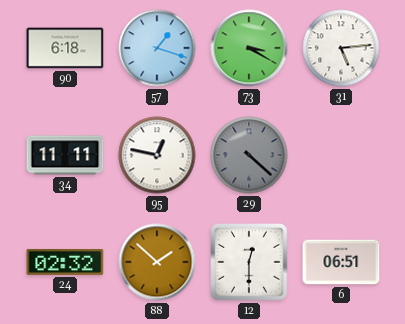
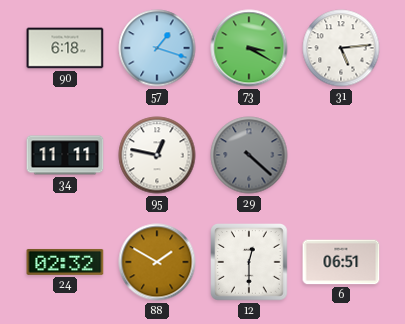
88: 1:52 -> 1:50 (157, 262)
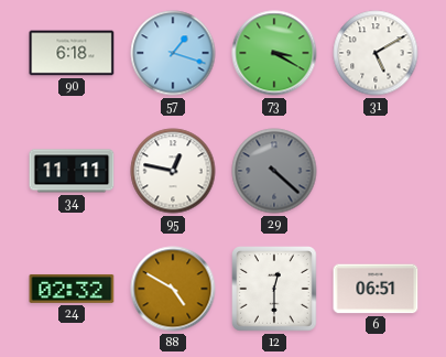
31: 5:14 -> 5:10 (376, 53)
88: 1:50 -> 4:50 (173, 289)
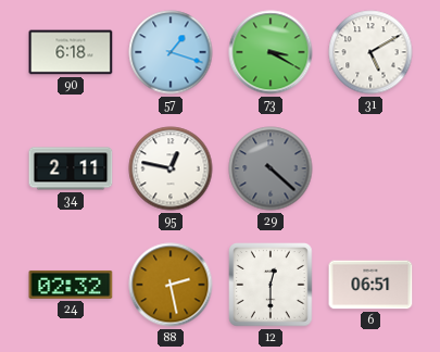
34: 11:11 -> 2:11 (71, 168)
88: 4:50 -> 2:28 (171, 285)
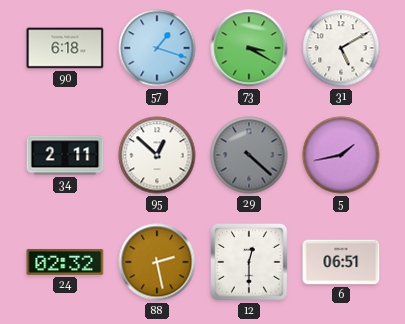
95: 12:47 -> 12:52 (157, 155)
5: none -> 1:43 (341, 155)
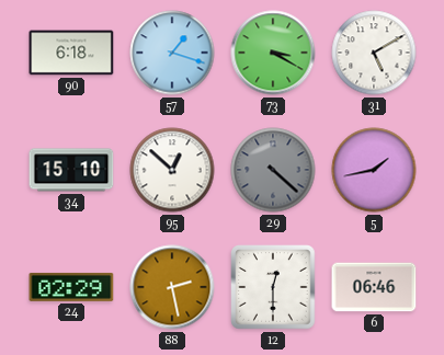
34: 2:11 -> 15:10 (71, 170)
24: 02:32 -> 02:29 (71, 287)
6: 06:51 -> 06:46 (374, 287)
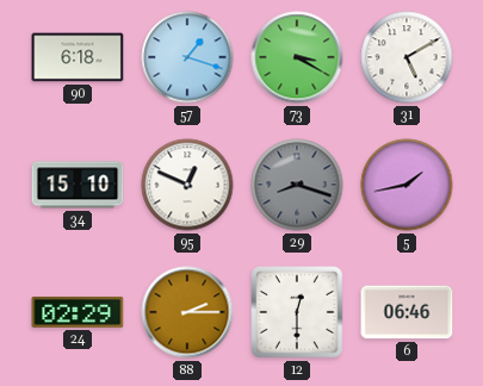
95: 12:52 -> 12:49 (187, 185)
29: 4:22 -> 8:18 (297, 185)
88: 2:28 -> 2:15 (187, 312)
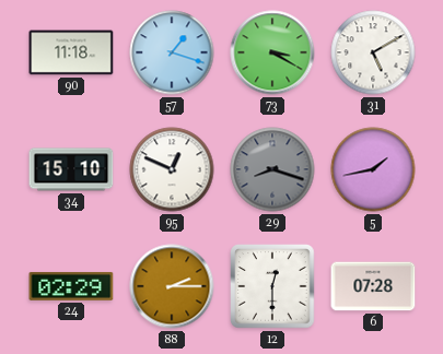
90: 6:18 -> 11:18 (71, 52)
6: 06:46 -> 07:28 (373, 286)
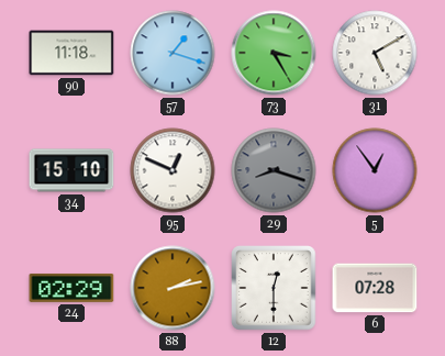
73: 3:20 -> 3:25 (274, 53)
5: 1:43 -> 12:54 (375, 170)
88: 2:15 -> 2:13 (173, 288)
